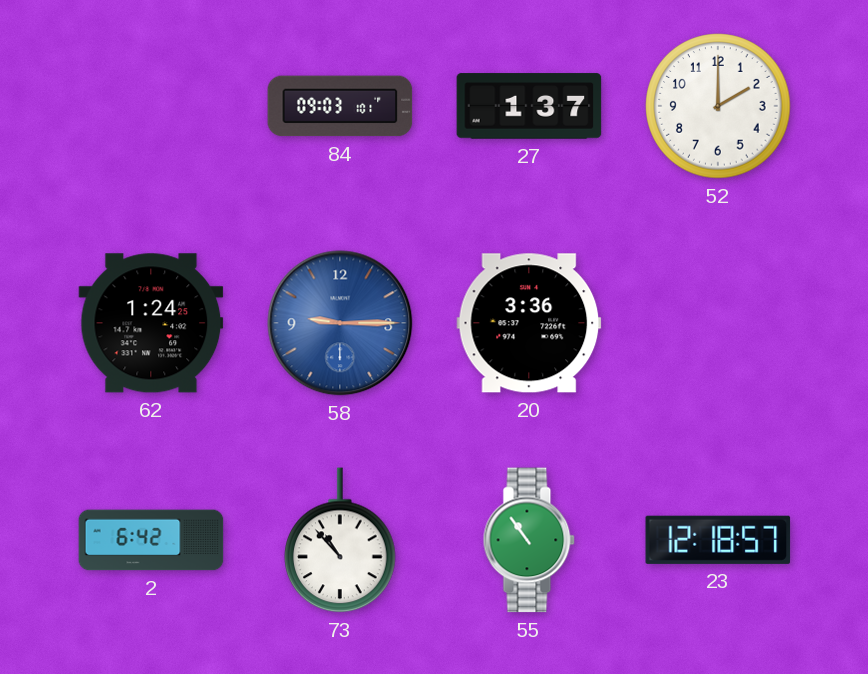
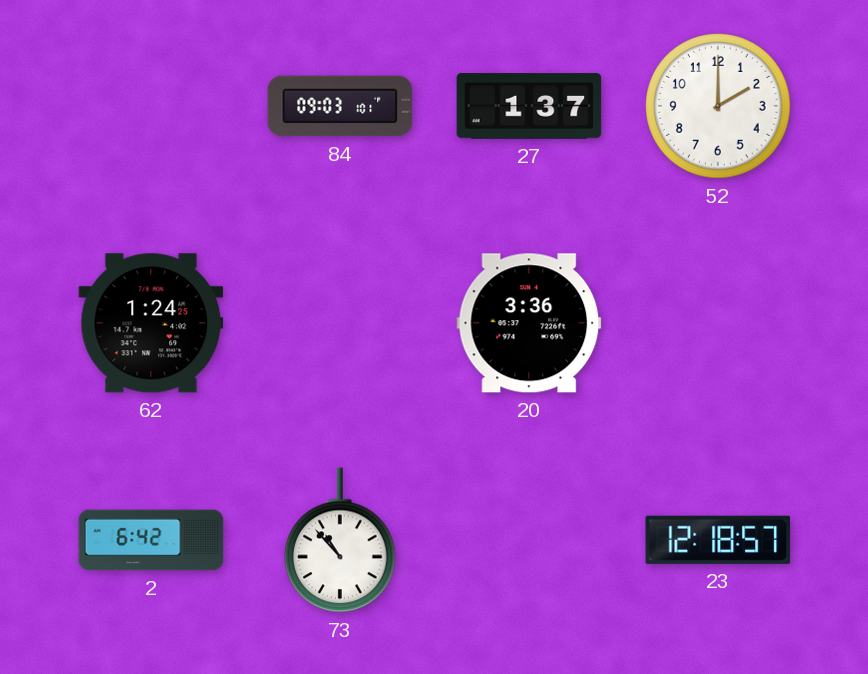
58: 9:15 -> none (340, 323)
55: 10:54 -> none (529, 540)
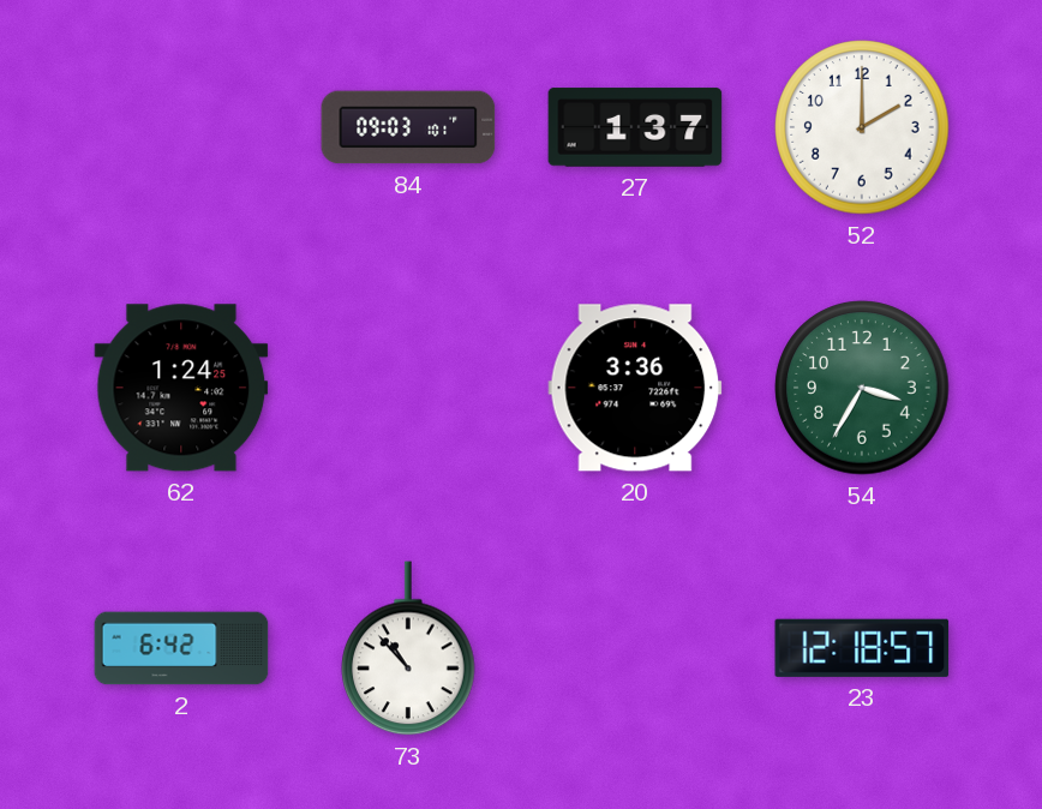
54: none -> 3:35 (862, 388)
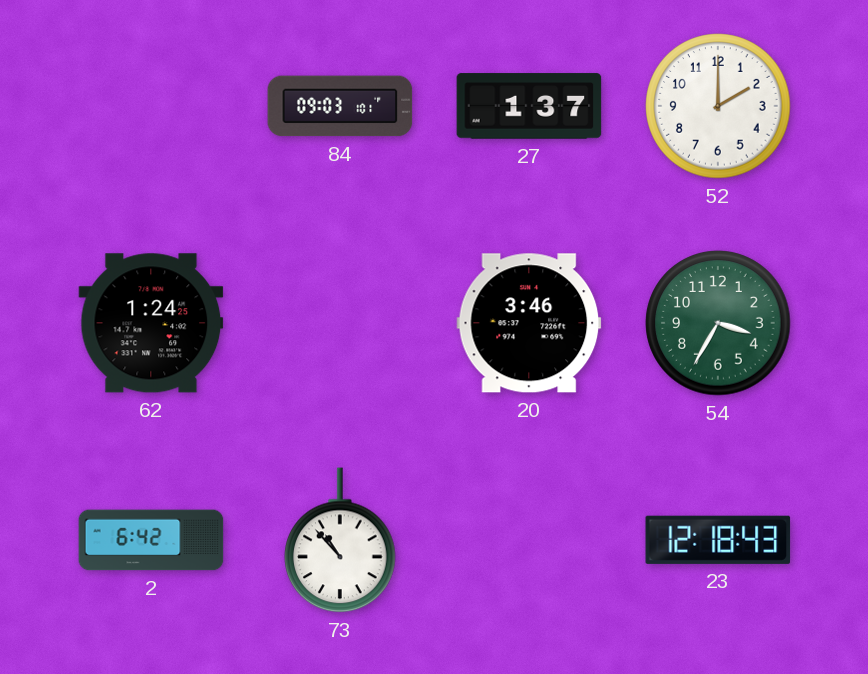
20: 3:36 -> 3:46 (529, 323)
23: 12:18:57 -> 12:18:43 (718, 540)
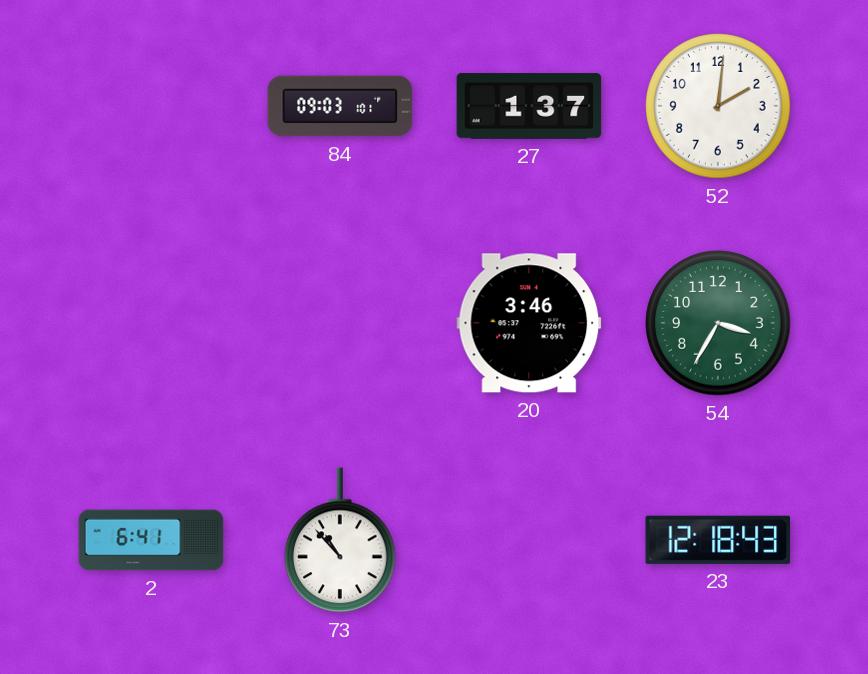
52: 2:00 -> 2:01 (718, 106)
62: 1:24 -> none (151, 323)
2: 6:42 -> 6:41 (151, 540)
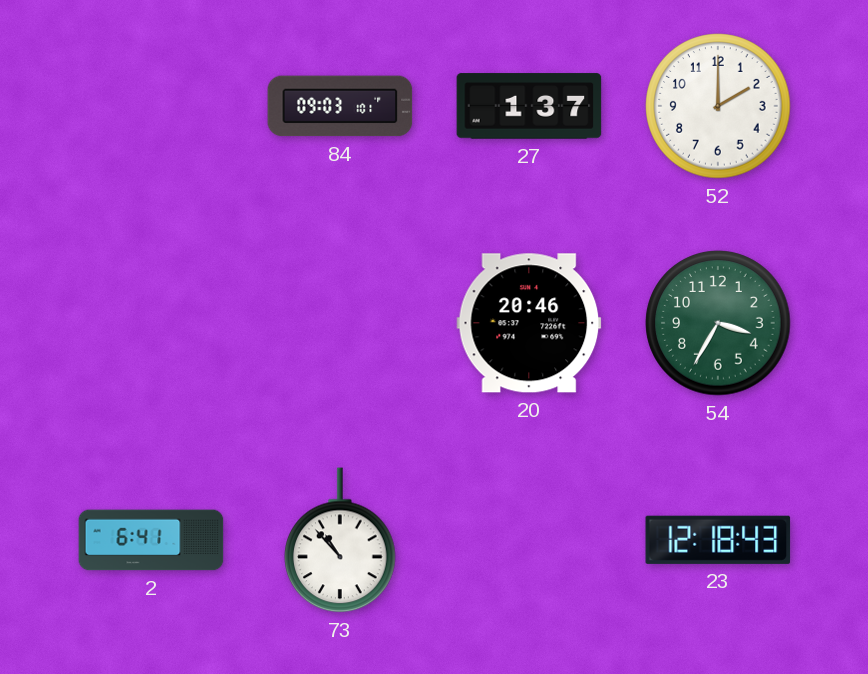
52: 2:01 -> 2:00 (718, 106)
20: 3:46 -> 20:46 (529, 323)
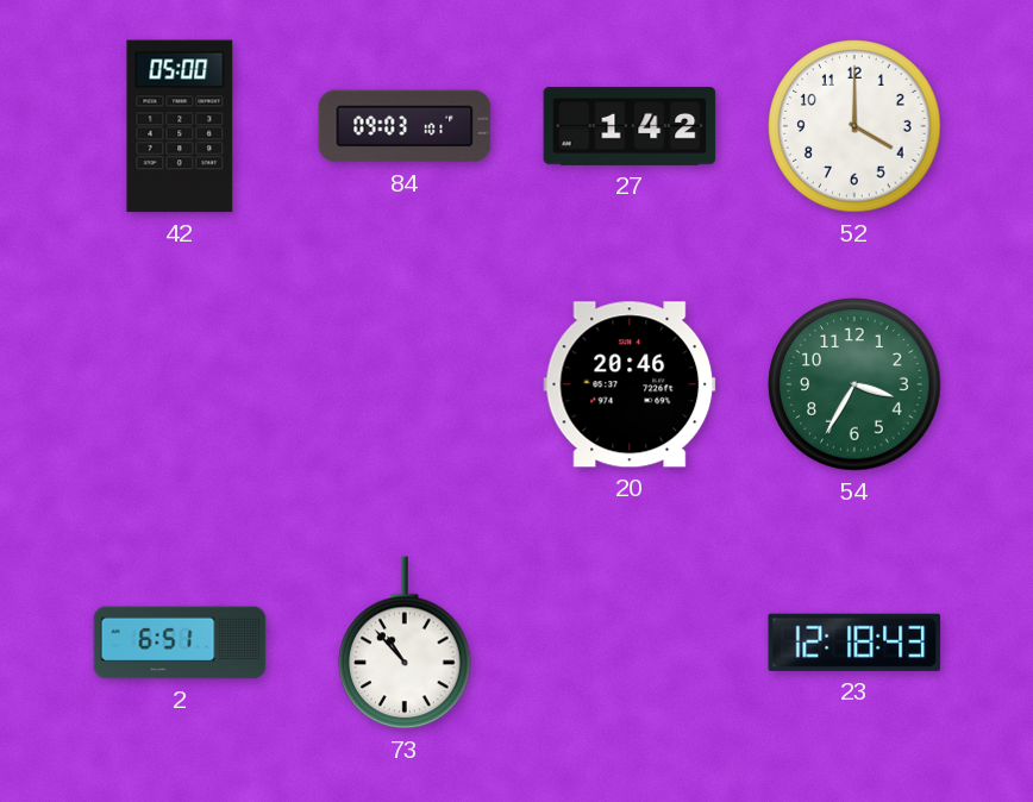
42: none -> 05:00 (180, 126)
27: 1:37 -> 1:42 (630, 126)
52: 2:00 -> 4:00 (854, 126)
2: 6:41 -> 6:51 (180, 643)
